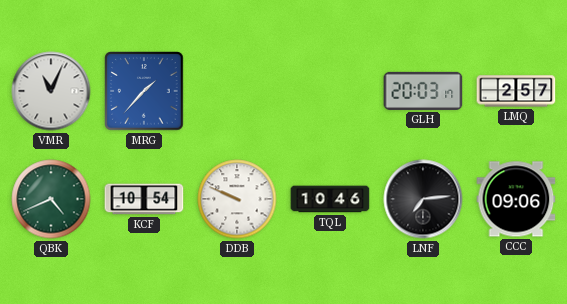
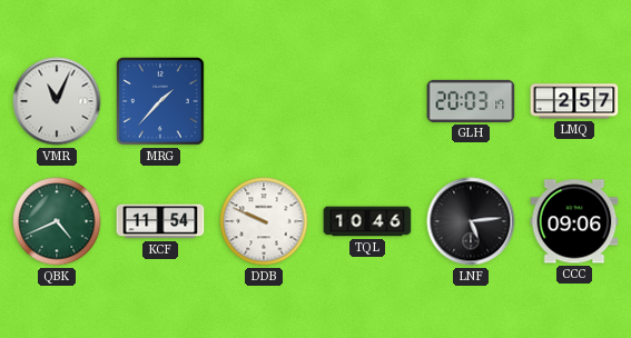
KCF: 10:54 -> 11:54 (160, 221)
LNF: 7:14 -> 5:14 (471, 221)
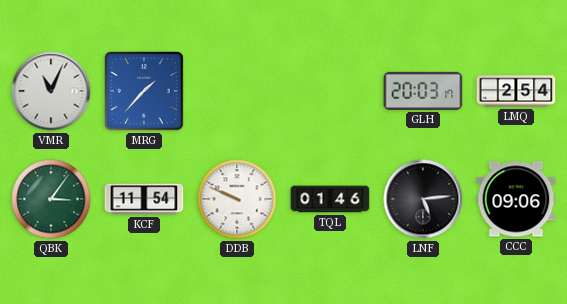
LMQ: 2:57 -> 2:54 (516, 91)
QBK: 4:41 -> 3:06 (51, 199)
TQL: 10:46 -> 01:46 (330, 199)
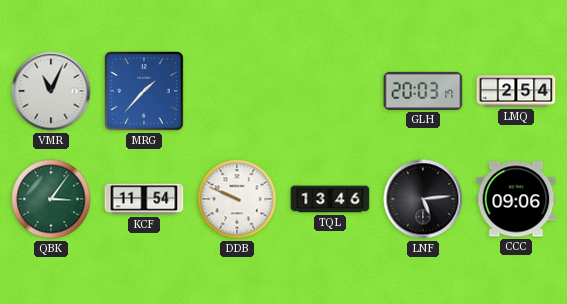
TQL: 01:46 -> 13:46 (330, 199)
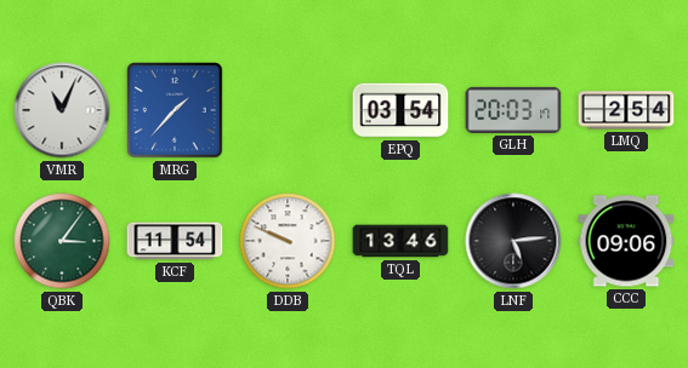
EPQ: none -> 03:54 (400, 110)
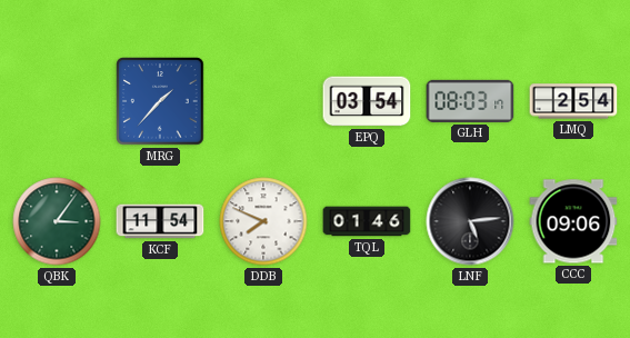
VMR: 11:04 -> none (62, 110)
GLH: 20:03 -> 08:03 (470, 101)
DDB: 9:49 -> 7:49 (263, 221)
TQL: 13:46 -> 01:46 (367, 221)
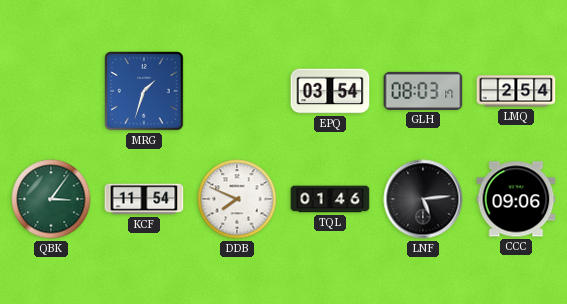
MRG: 1:37 -> 1:33 (144, 91)
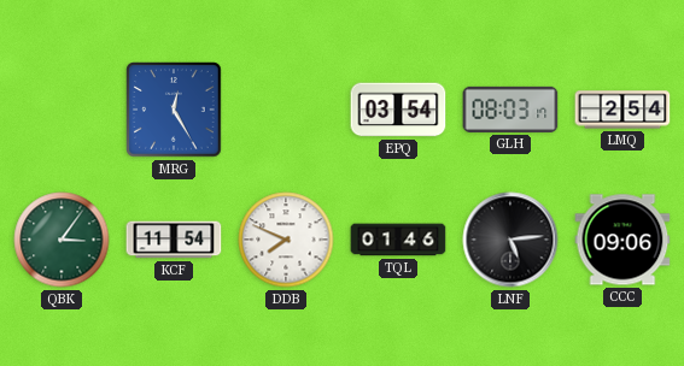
MRG: 1:33 -> 12:25 (174, 110)
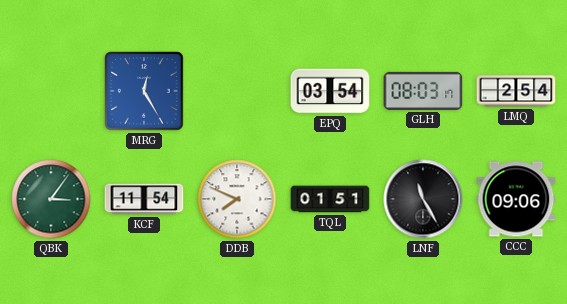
TQL: 01:46 -> 01:51 (330, 199)
LNF: 5:14 -> 11:25 (423, 199)
